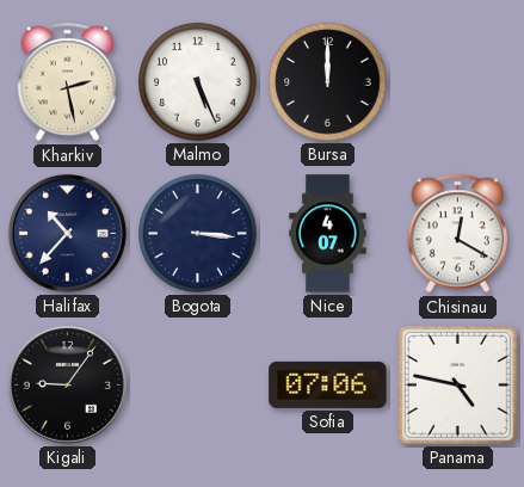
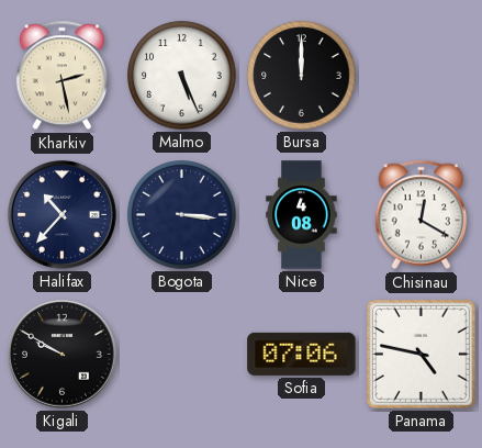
Nice: 4:07 -> 4:08 (302, 215)
Kigali: 9:06 -> 9:50 (61, 354)
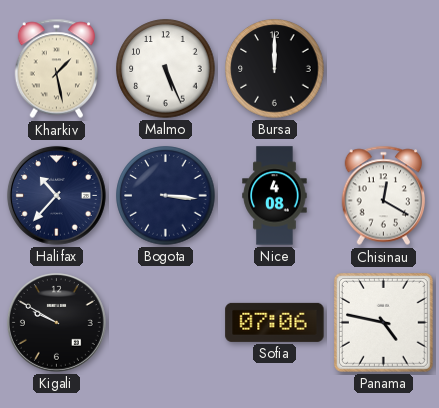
Kharkiv: 2:28 -> 1:28 (57, 69)
